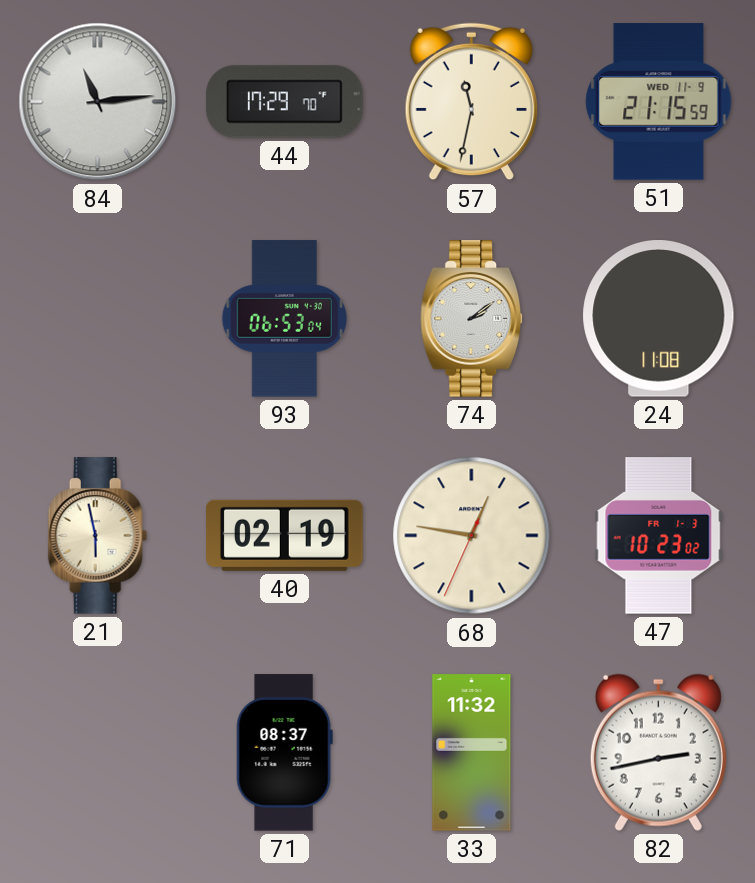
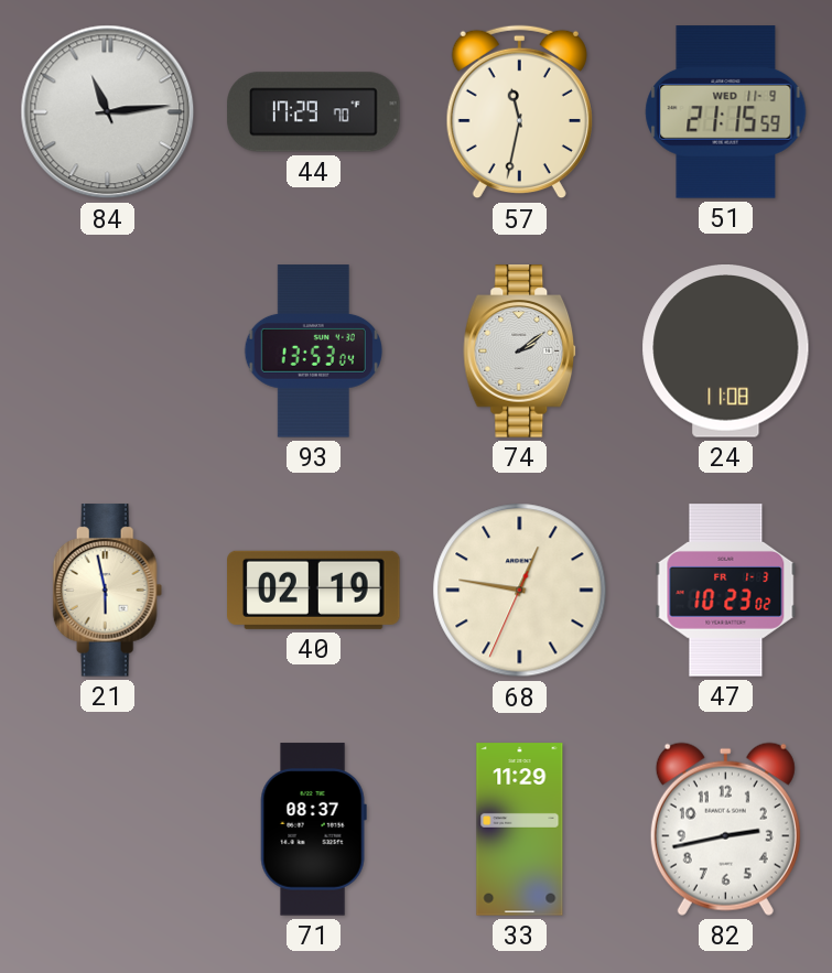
93: 06:53 -> 13:53 (313, 352)
33: 11:32 -> 11:29 (520, 830)
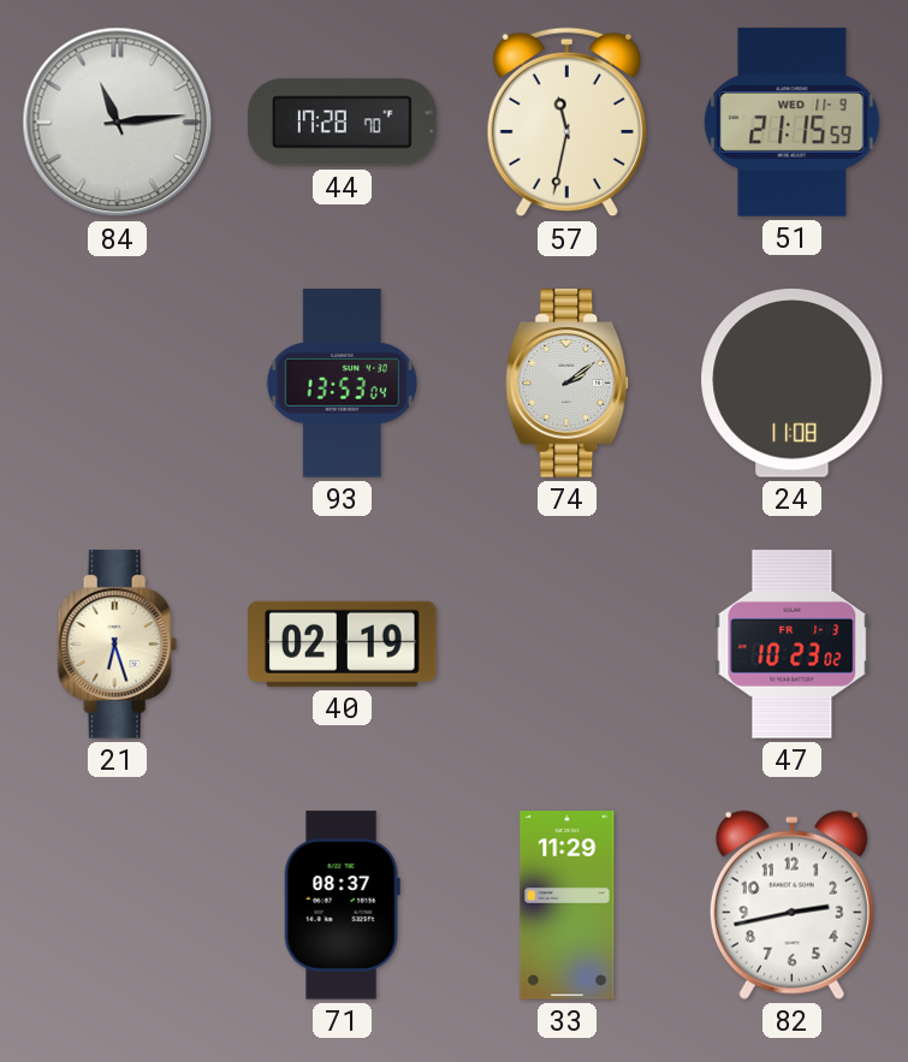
44: 17:29 -> 17:28 (343, 123)
21: 5:58 -> 6:27 (118, 645)
68: 12:46 -> none (520, 591)
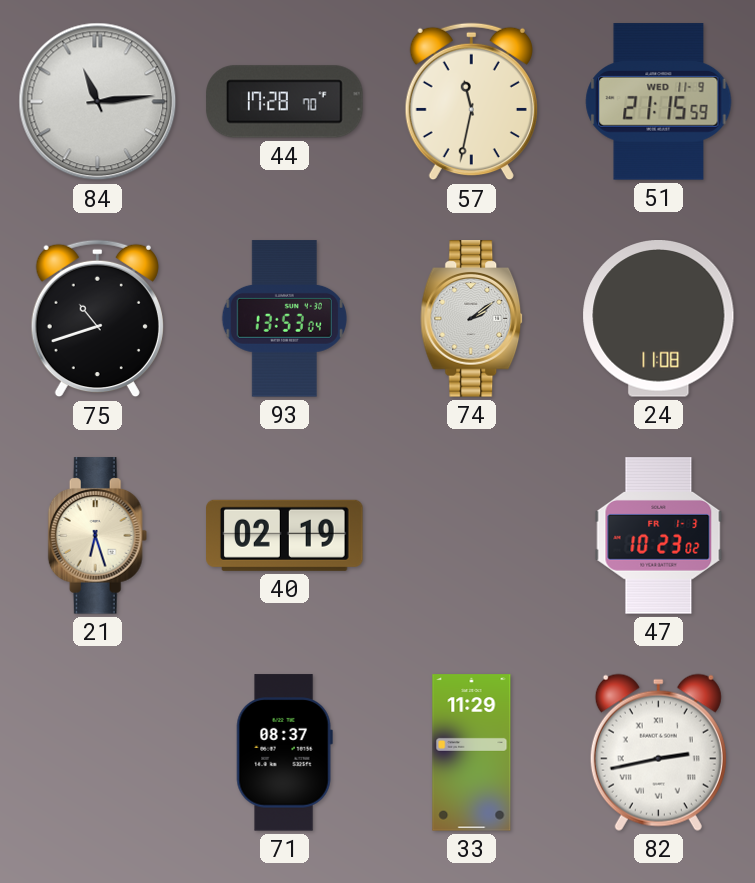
75: none -> 10:42 (97, 319)
82 numerals: Arabic -> Roman (658, 752)
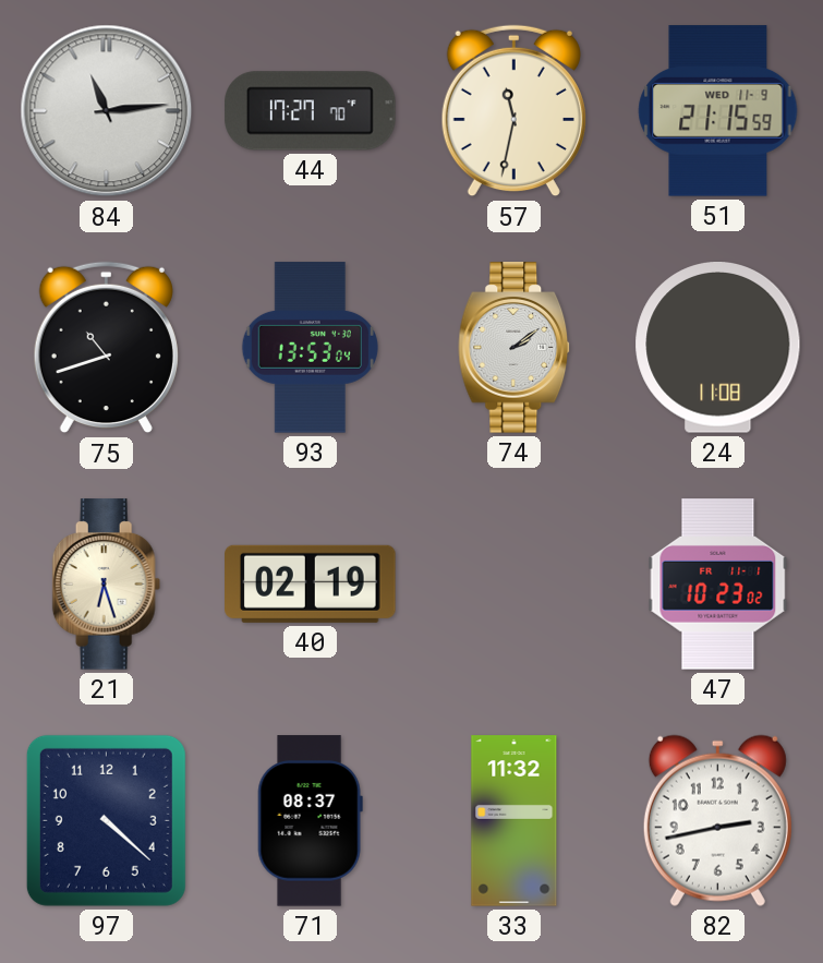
44: 17:28 -> 17:27 (311, 111)
47 date: FR 1-3 -> FR 11-1 (718, 585)
97: none -> 4:22 (106, 820)
33: 11:29 -> 11:32 (515, 821)
82 numerals: Roman -> Arabic (717, 820)
